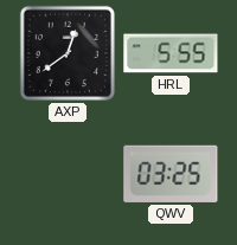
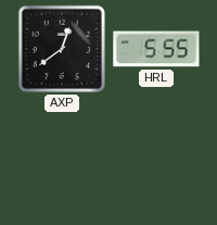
QWV: 03:25 -> none (171, 174)
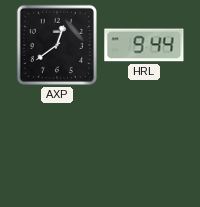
HRL: 5:55 -> 9:44 (144, 45)
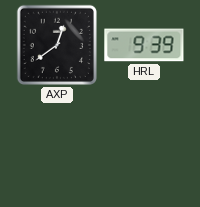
HRL: 9:44 -> 9:39 (144, 45)
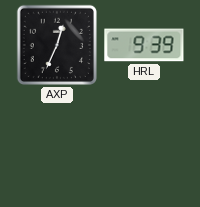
AXP: 12:39 -> 12:34 (57, 45)
